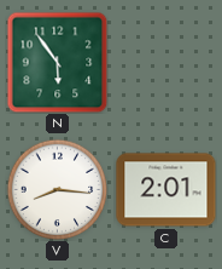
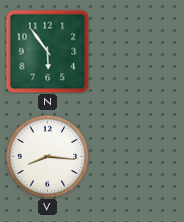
C: 2:01 -> none (166, 190)
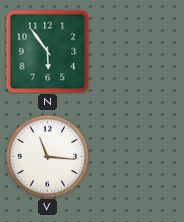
V: 8:16 -> 11:16 (47, 156)
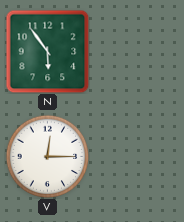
V: 11:16 -> 12:15 (47, 156)
